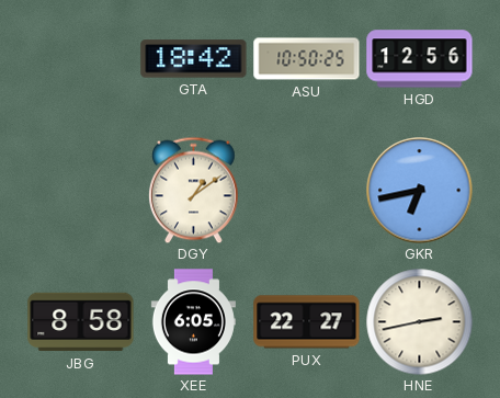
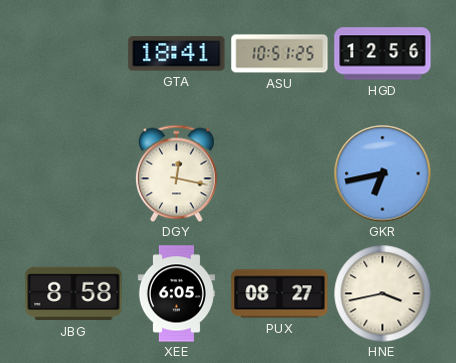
GTA: 18:42 -> 18:41 (177, 54)
ASU: 10:50 -> 10:51 (280, 54)
DGY: 1:09 -> 12:17 (177, 173)
PUX: 22:27 -> 08:27 (280, 294)
HNE: 2:43 -> 3:43 (382, 293)
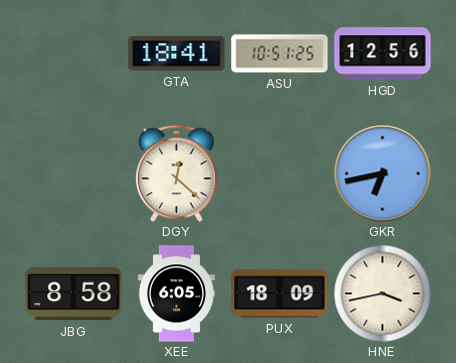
DGY: 12:17 -> 12:22 (177, 173)
PUX: 08:27 -> 18:09 (280, 294)
